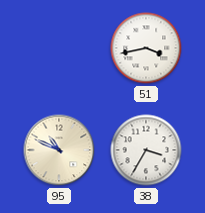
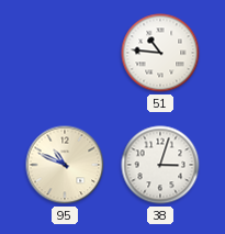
51: 3:43 -> 10:46 (160, 53)
38: 3:35 -> 3:03 (160, 165)
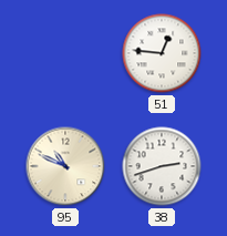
51: 10:46 -> 12:46 (162, 53)
38: 3:03 -> 2:42 (162, 166)
